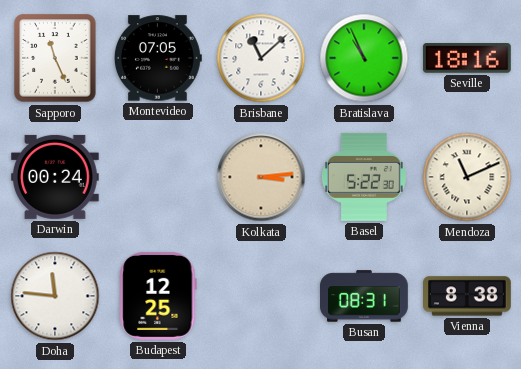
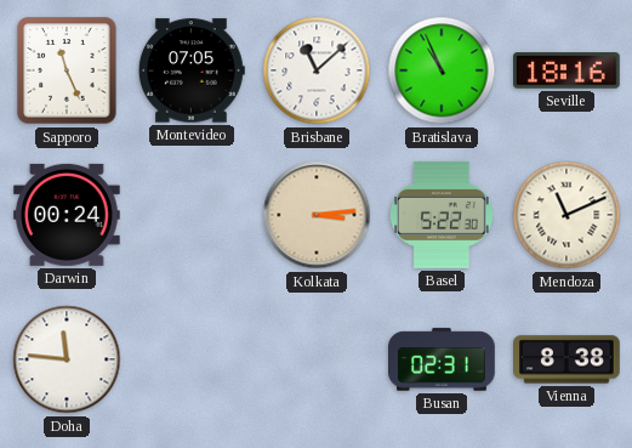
Budapest: 12:25 -> none (158, 296)
Busan: 08:31 -> 02:31 (443, 359)
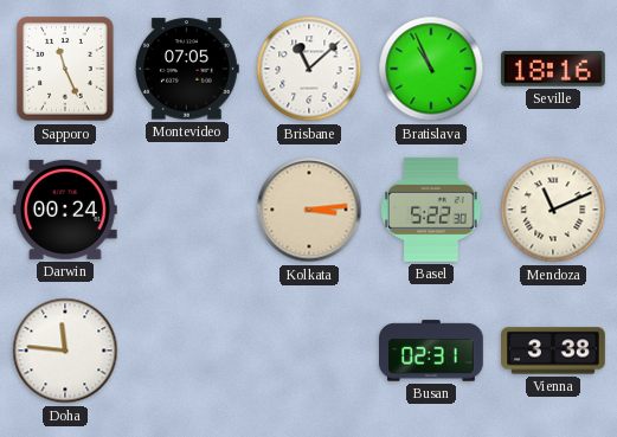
Vienna: 8:38 -> 3:38 (554, 351)
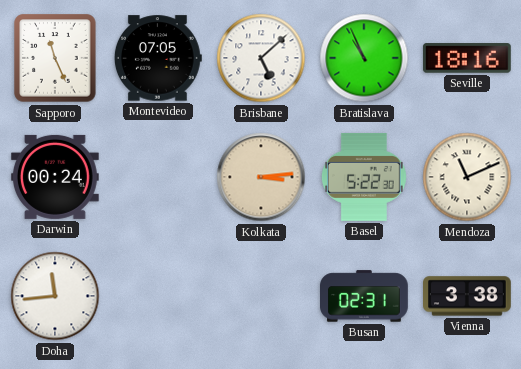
Brisbane: 11:08 -> 5:08 (261, 58)
Doha: 11:46 -> 11:44 (55, 296)
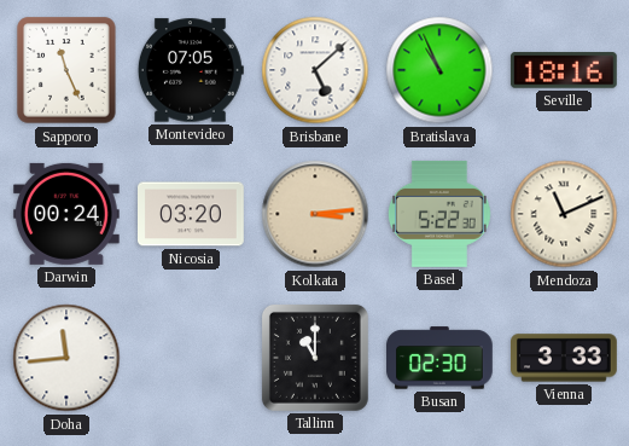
Nicosia: none -> 03:20 (192, 214)
Tallinn: none -> 11:00 (315, 358)
Busan: 02:31 -> 02:30 (441, 358)
Vienna: 3:38 -> 3:33 (565, 358)
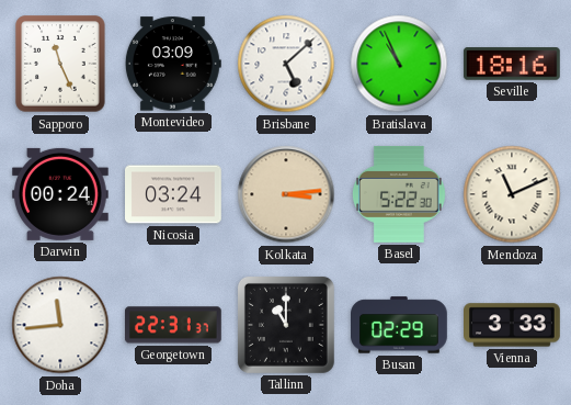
Montevideo: 07:05 -> 03:09 (173, 64)
Nicosia: 03:20 -> 03:24 (174, 194)
Georgetown: none -> 22:31 (173, 325)
Busan: 02:30 -> 02:29 (400, 325)
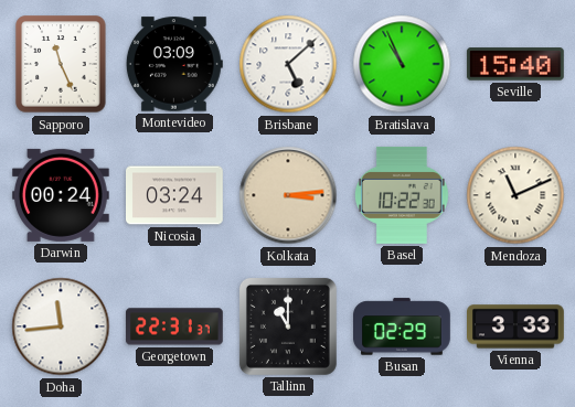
Seville: 18:16 -> 15:40 (515, 64)
Basel: 5:22 -> 10:22 (402, 195)
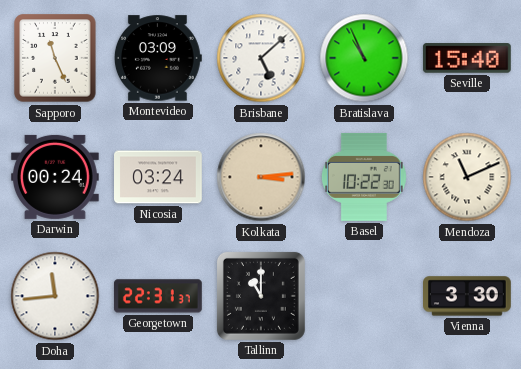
Busan: 02:29 -> none (403, 326)
Vienna: 3:33 -> 3:30 (468, 296)
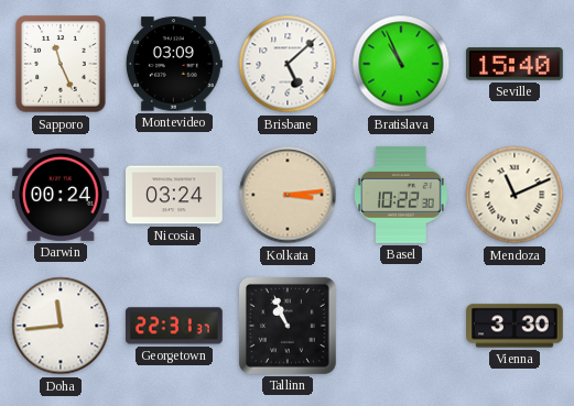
Tallinn: 11:00 -> 10:56 (288, 326)
